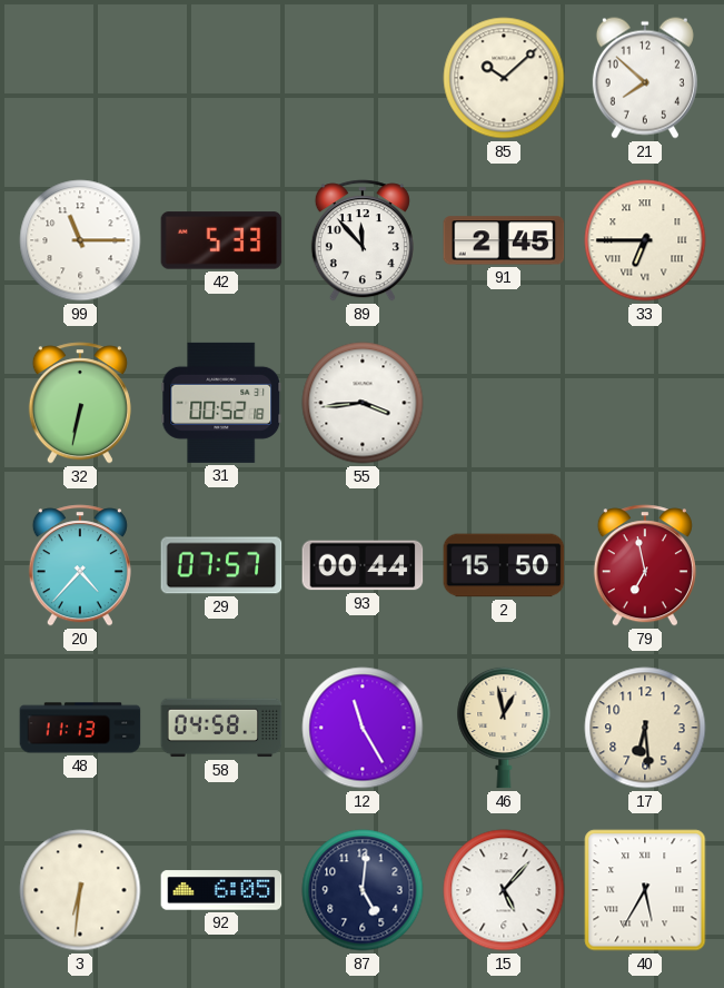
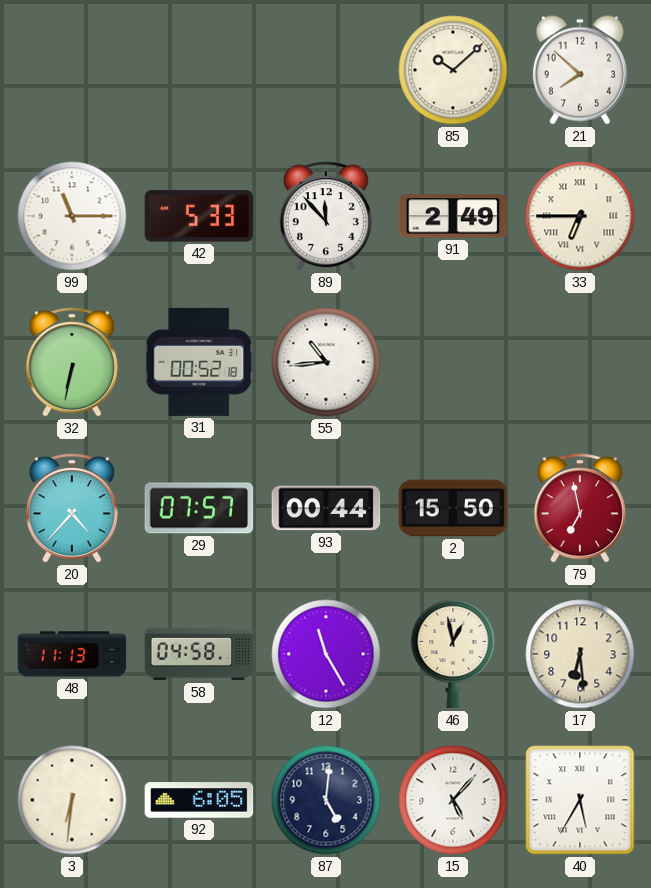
91: 2:45 -> 2:49 (453, 216)
55: 3:44 -> 10:44 (326, 362)
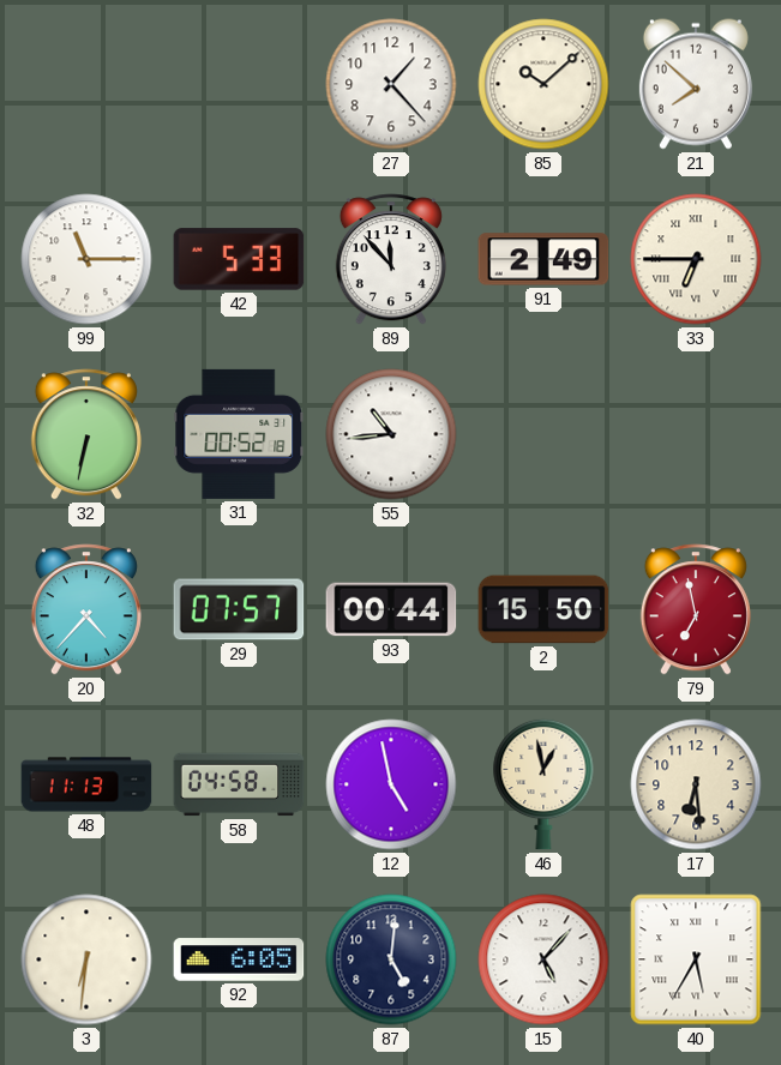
27: none -> 1:23 (391, 84)
12: 11:25 -> 4:58 (391, 784)
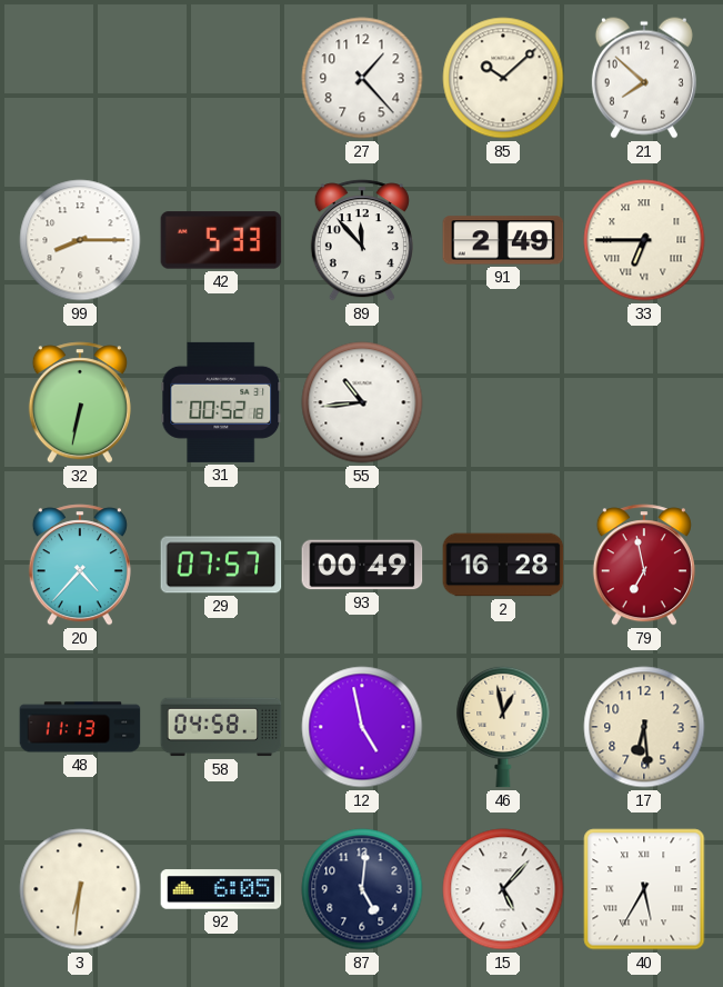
99: 11:15 -> 8:15 (80, 240)
93: 00:44 -> 00:49 (362, 565)
2: 15:50 -> 16:28 (503, 565)
